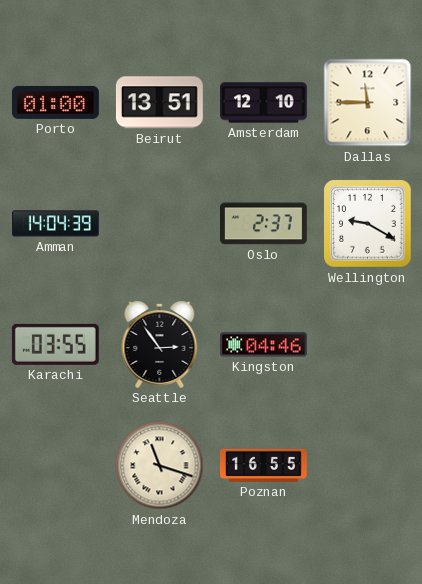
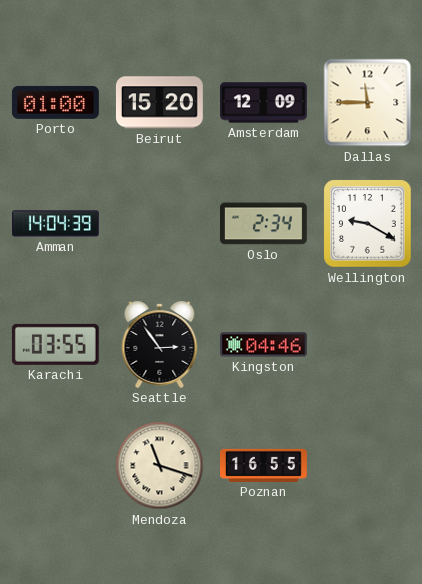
Beirut: 13:51 -> 15:20 (159, 103)
Amsterdam: 12:10 -> 12:09 (264, 103)
Oslo: 2:37 -> 2:34 (263, 224)
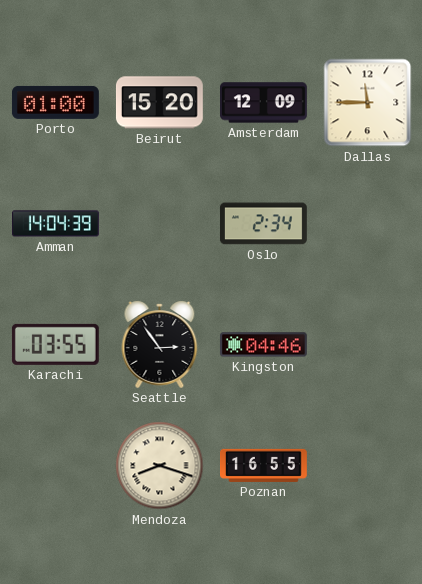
Wellington: 9:20 -> none (368, 224)
Mendoza: 11:18 -> 8:18 (160, 466)
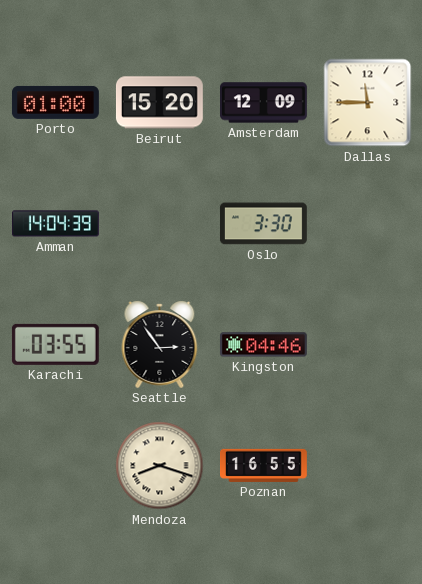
Oslo: 2:34 -> 3:30 (263, 224)
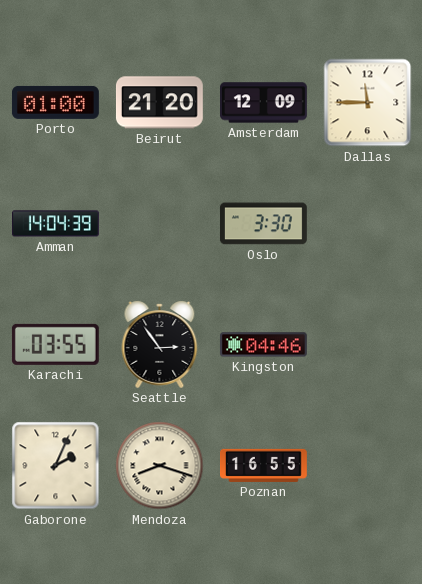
Beirut: 15:20 -> 21:20 (159, 103)
Gaborone: none -> 2:04 (56, 466)
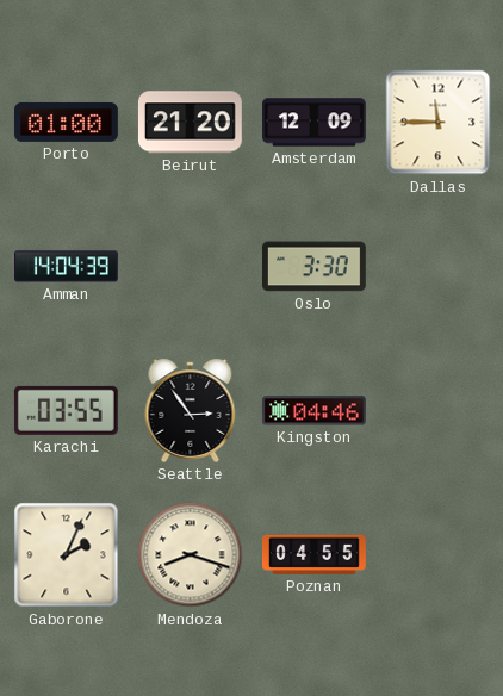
Poznan: 16:55 -> 04:55 (315, 554)
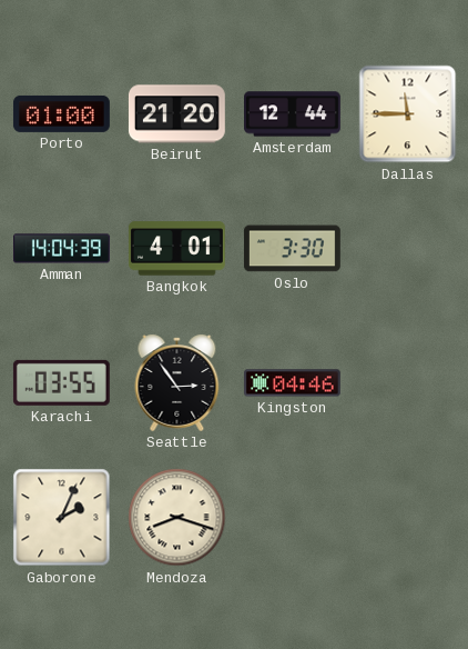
Amsterdam: 12:09 -> 12:44 (293, 114)
Bangkok: none -> 4:01 (176, 249)
Poznan: 04:55 -> none (315, 554)
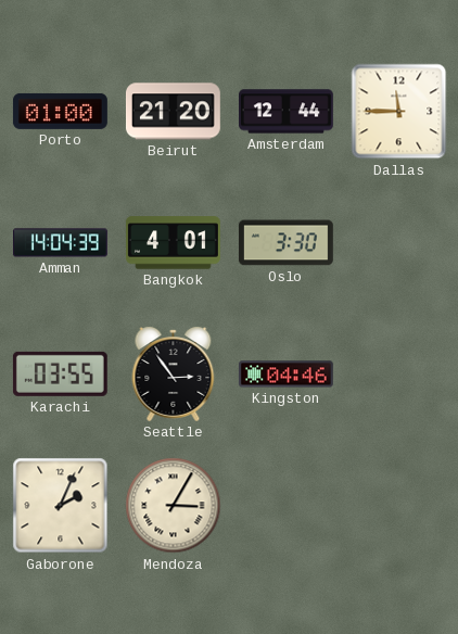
Mendoza: 8:18 -> 3:05 (174, 506)
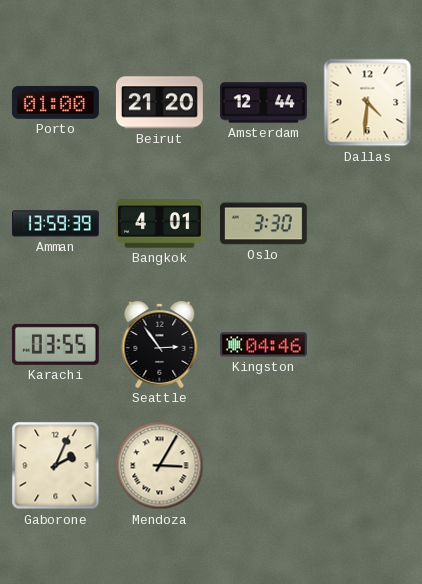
Dallas: 11:45 -> 4:31 (368, 103)
Amman: 14:04 -> 13:59 (56, 224)
